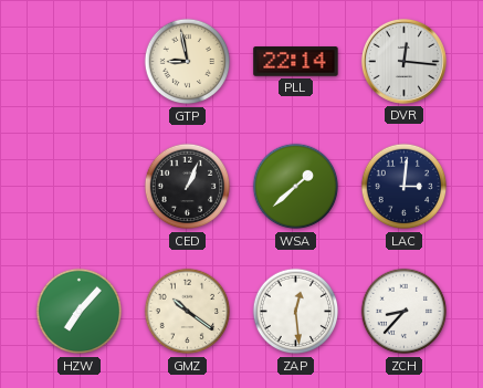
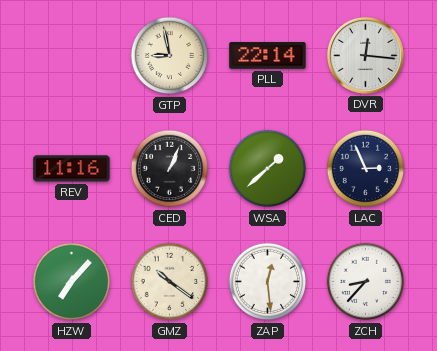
REV: none -> 11:16 (72, 169)
LAC: 3:01 -> 2:56 (366, 169)
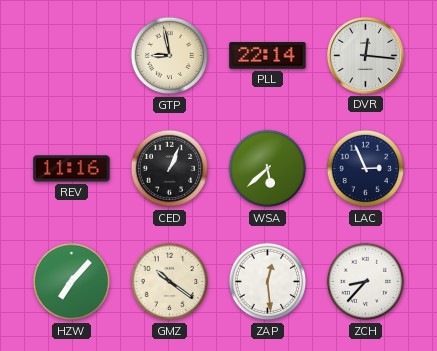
WSA: 1:38 -> 5:38 (268, 169)
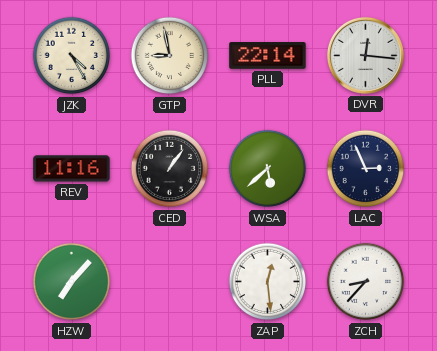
JZK: none -> 4:25 (72, 56)
CED: 1:04 -> 1:06 (170, 169)
GMZ: 10:21 -> none (170, 282)
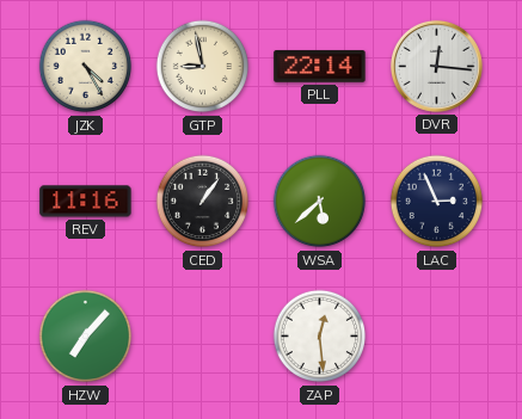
ZCH: 8:37 -> none (366, 282)
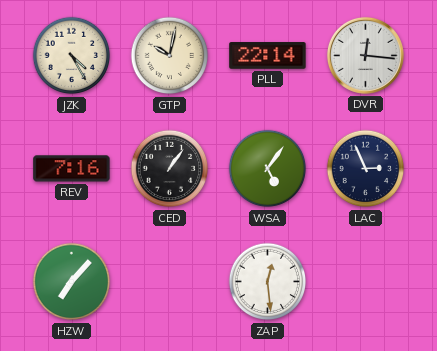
GTP: 8:58 -> 10:02 (170, 56)
REV: 11:16 -> 7:16 (72, 169)
WSA: 5:38 -> 5:06 (268, 169)
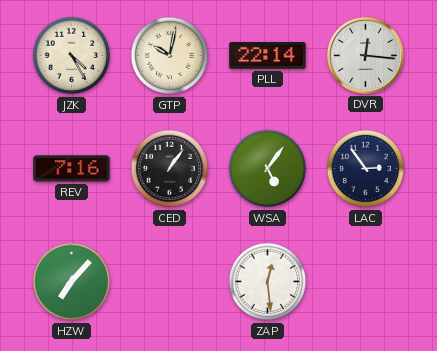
LAC: 2:56 -> 2:54 (366, 169)
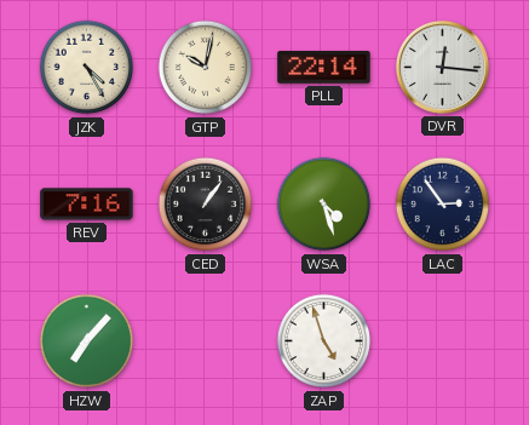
WSA: 5:06 -> 4:27 (324, 205)
ZAP: 12:29 -> 4:57 (324, 341)
